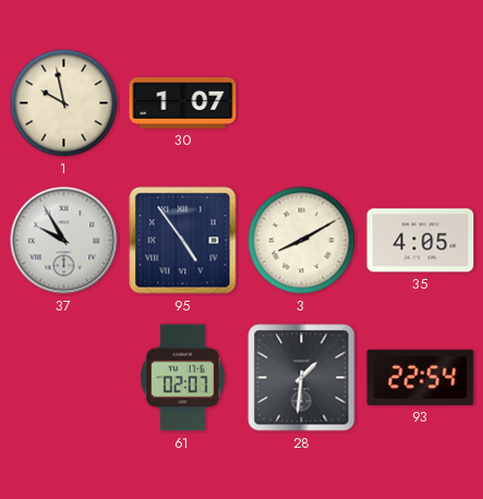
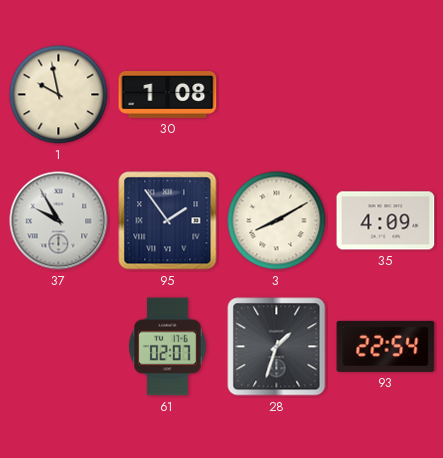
30: 1:07 -> 1:08 (168, 95)
95: 4:54 -> 1:54 (168, 221)
35: 4:05 -> 4:09 (386, 221)
28: 1:31 -> 1:33 (277, 347)
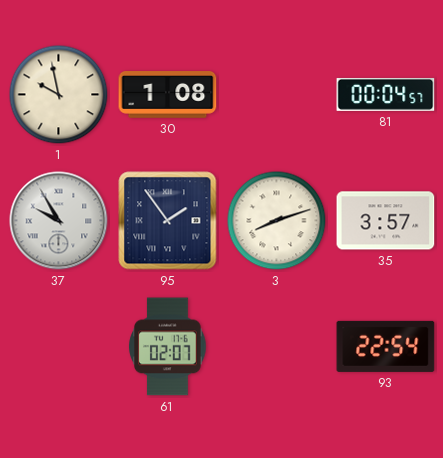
81: none -> 00:04 (386, 94)
3: 8:10 -> 8:12 (277, 221)
35: 4:09 -> 3:57 (386, 221)
28: 1:33 -> none (277, 347)
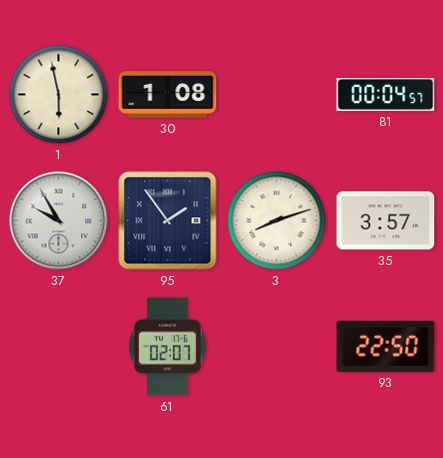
1: 9:58 -> 5:58 (59, 95)
93: 22:54 -> 22:50 (386, 346)
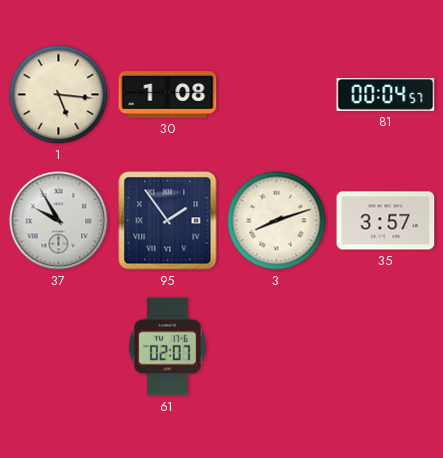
1: 5:58 -> 5:16 (59, 95)
93: 22:50 -> none (386, 346)
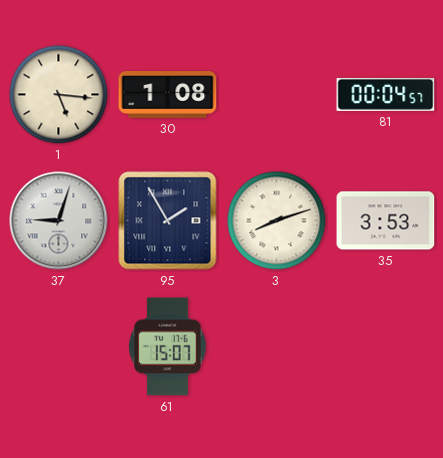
37: 9:55 -> 9:03 (59, 221)
95: 1:54 -> 1:55 (168, 221)
35: 3:57 -> 3:53 (386, 221)
61: 02:07 -> 15:07 (168, 347)
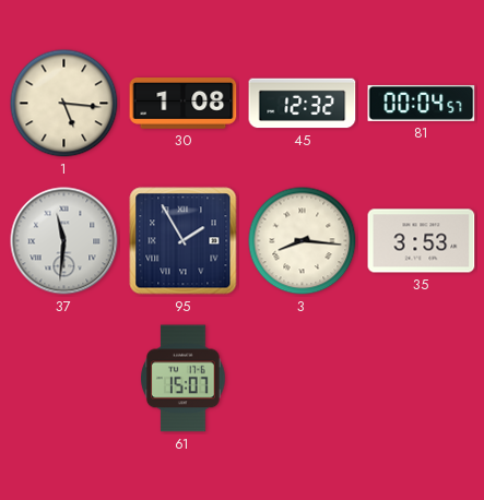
45: none -> 12:32 (303, 104)
37: 9:03 -> 11:31 (64, 241)
3: 8:12 -> 8:16 (303, 241)
